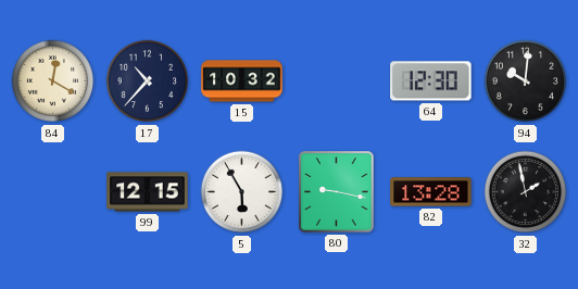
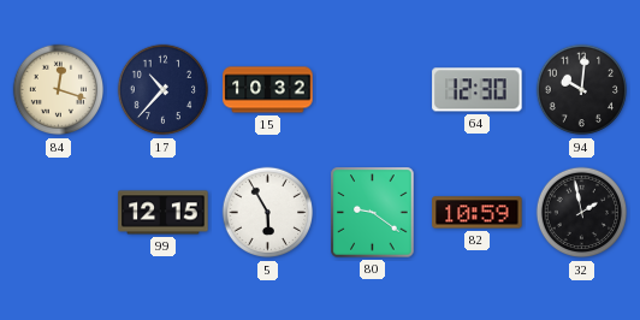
84: 12:20 -> 12:18 (59, 90)
80: 9:17 -> 9:21 (373, 213)
82: 13:28 -> 10:59 (478, 213)
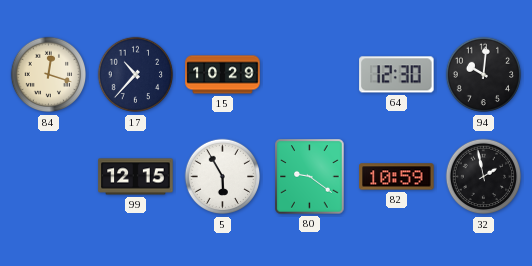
15: 10:32 -> 10:29 (223, 75)
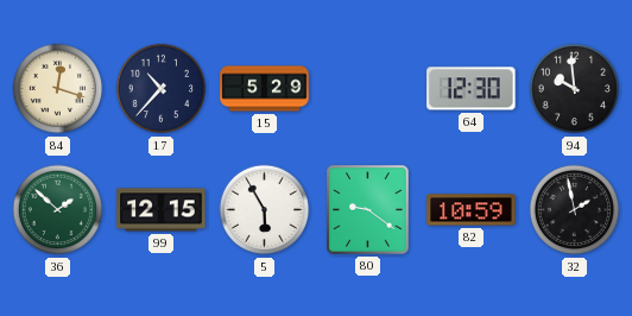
15: 10:29 -> 5:29 (265, 89)
94: 10:01 -> 9:59 (575, 89)
36: none -> 1:52 (58, 210)
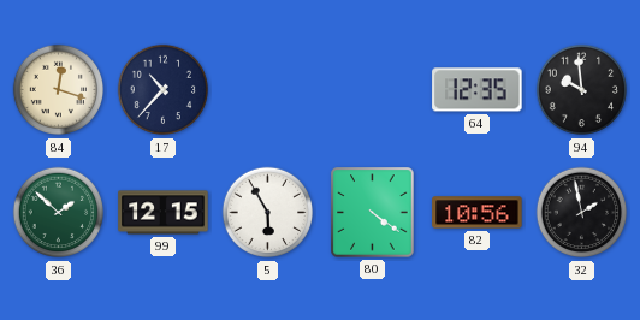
15: 5:29 -> none (265, 89)
64: 12:30 -> 12:35 (478, 90)
80: 9:21 -> 4:21 (373, 213)
82: 10:59 -> 10:56 (478, 213)
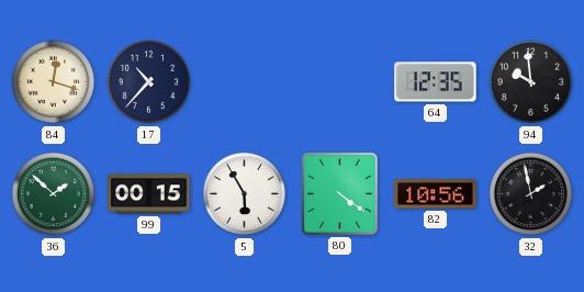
99: 12:15 -> 00:15 (149, 194)
